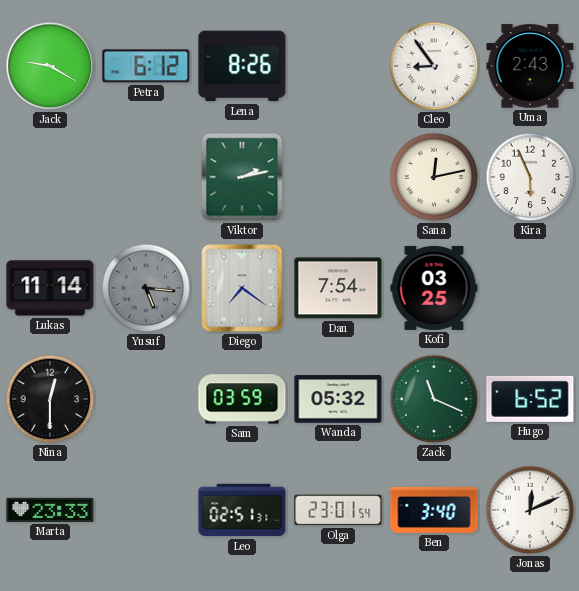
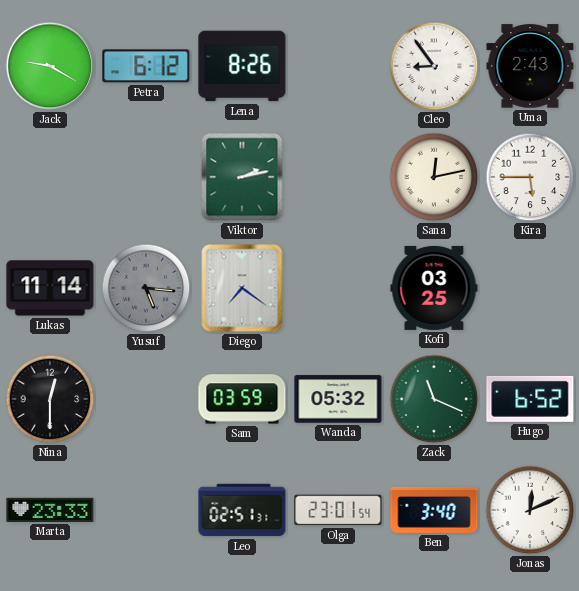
Kira: 5:56 -> 5:45 (530, 177)
Dan: 7:54 -> none (338, 288)
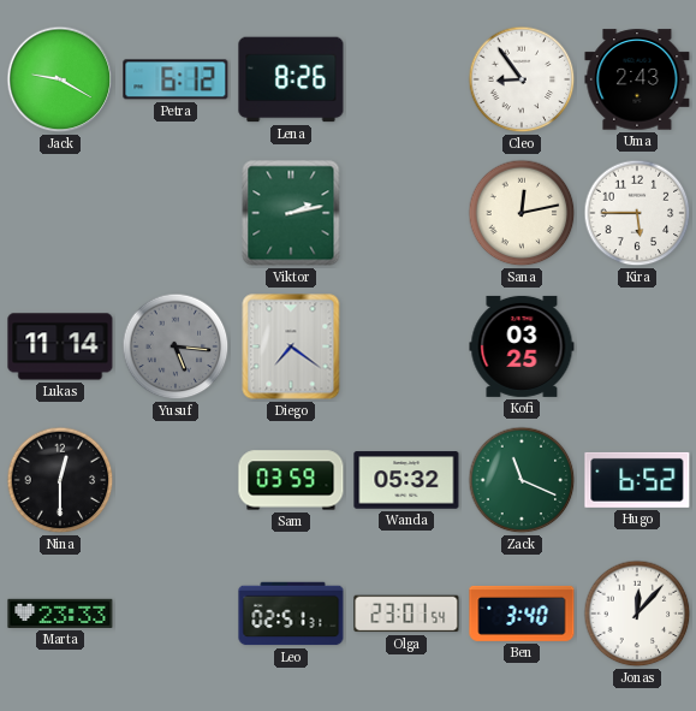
Jonas: 12:11 -> 12:07 (637, 614)
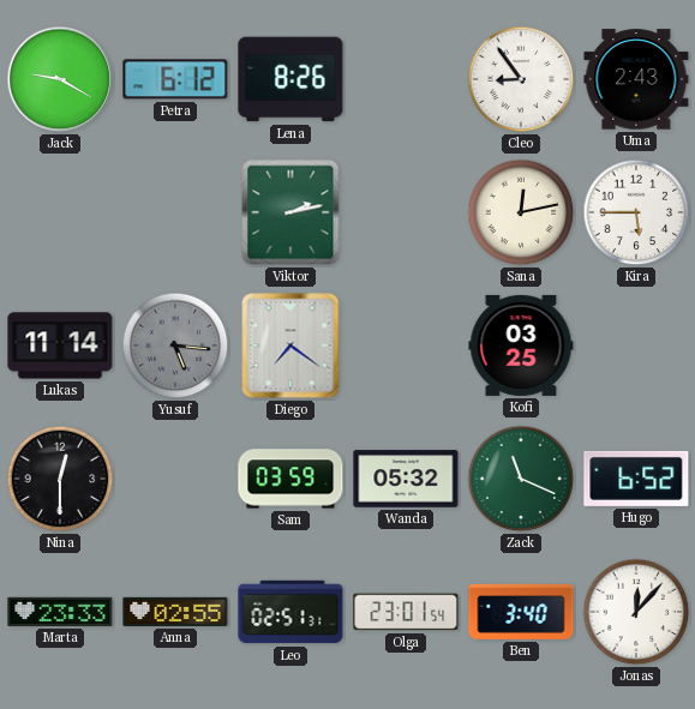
Anna: none -> 02:55 (175, 612)
